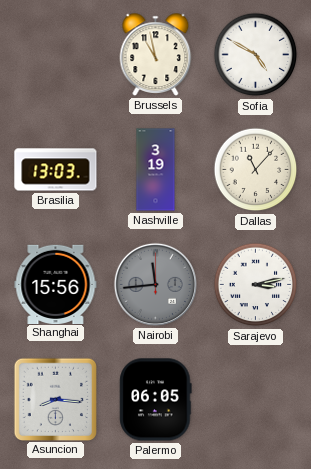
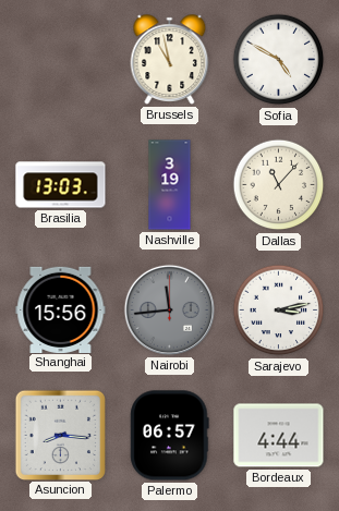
Palermo: 06:05 -> 06:57 (170, 436)
Bordeaux: none -> 4:44 (279, 436)
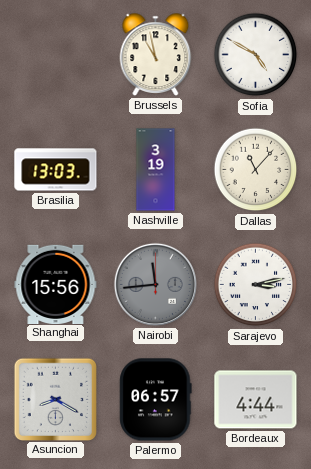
Asuncion: 8:16 -> 8:20 (55, 399)
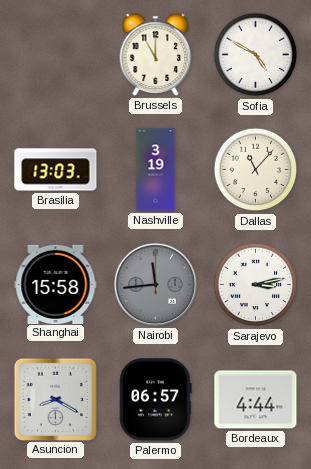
Brussels: 10:58 -> 11:00 (156, 55)
Shanghai: 15:56 -> 15:58 (56, 284)
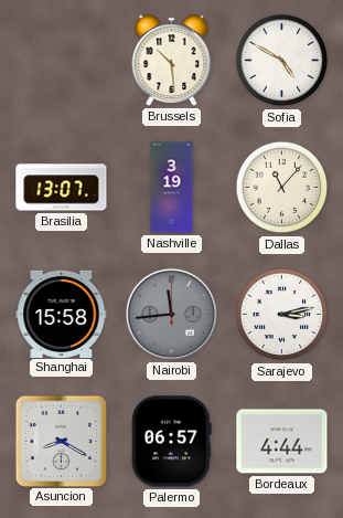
Brussels: 11:00 -> 10:29 (172, 61)
Brasilia: 13:03 -> 13:07 (62, 188)
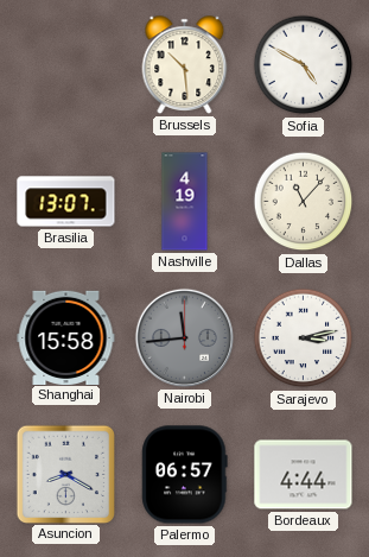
Nashville: 3:19 -> 4:19 (185, 202)
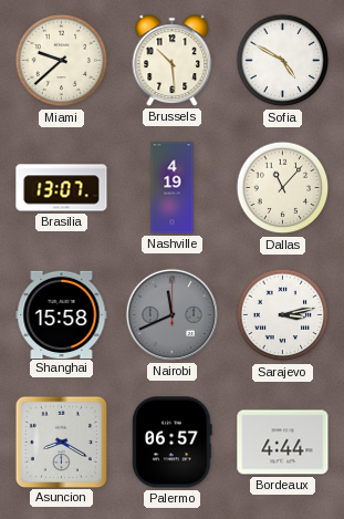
Miami: none -> 9:38 (62, 61)
Nairobi: 11:44 -> 11:41 (171, 314)
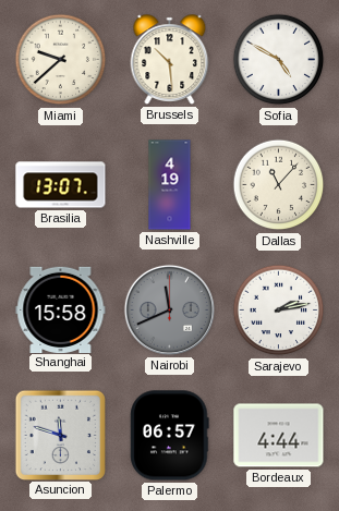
Sarajevo: 3:13 -> 2:13 (279, 311)
Asuncion: 8:20 -> 11:48 (60, 435)
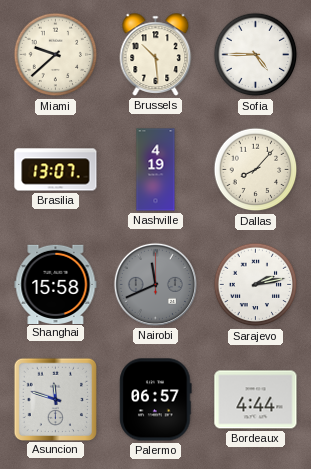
Sofia: 4:50 -> 4:45 (256, 55)
Dallas: 11:07 -> 8:07 (256, 170)
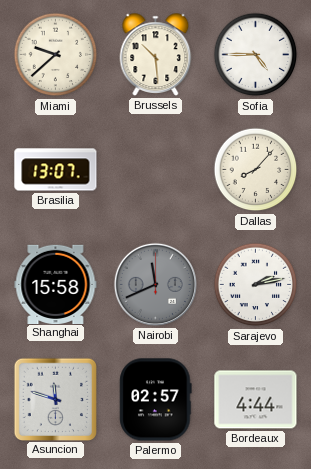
Nashville: 4:19 -> none (156, 170)
Palermo: 06:57 -> 02:57 (156, 400)
